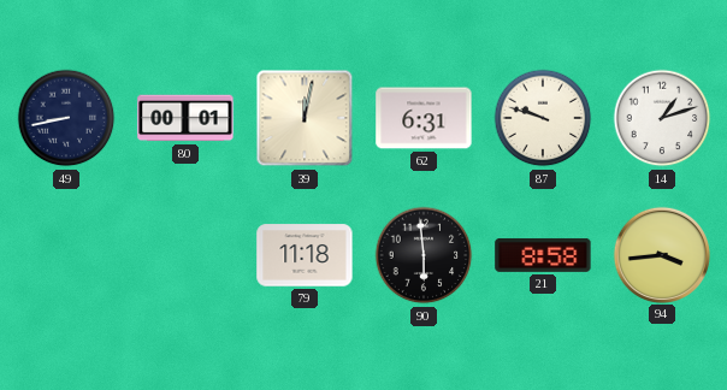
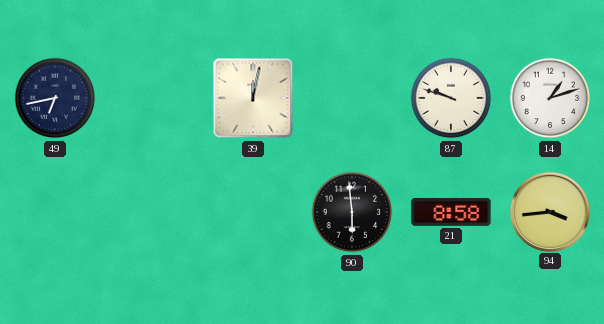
49: 8:43 -> 6:43 (55, 98)
80: 00:01 -> none (185, 118)
62: 6:31 -> none (424, 118)
79: 11:18 -> none (305, 255)
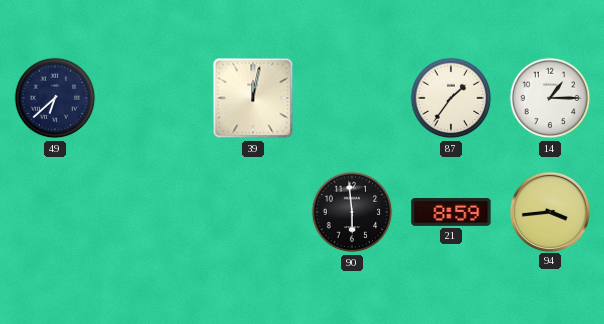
49: 6:43 -> 6:38 (55, 98)
87: 9:48 -> 1:36 (451, 98)
14: 1:12 -> 1:15 (550, 98)
21: 8:58 -> 8:59 (451, 212)
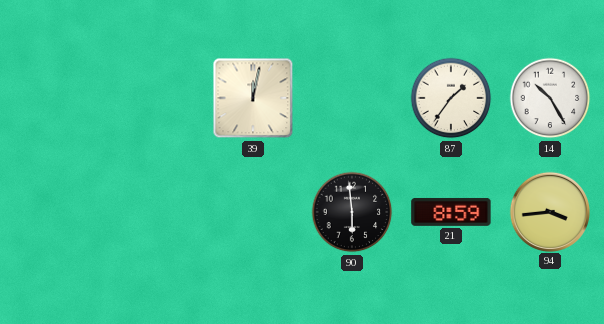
49: 6:38 -> none (55, 98)
14: 1:15 -> 10:25 (550, 98)
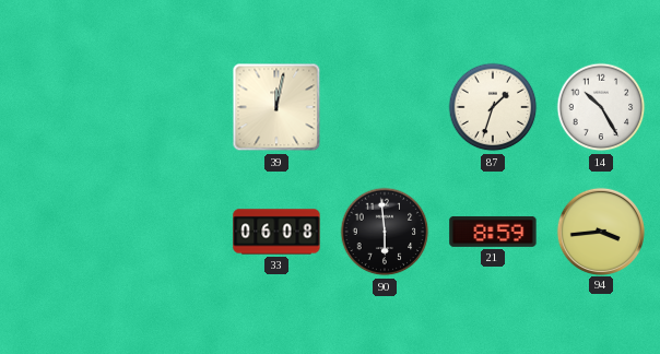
87: 1:36 -> 1:33 (493, 107)
33: none -> 06:08 (276, 232)
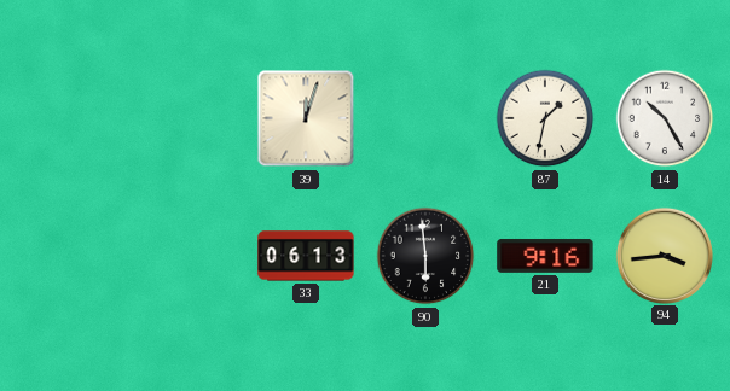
39: 12:02 -> 12:03 (306, 118)
87: 1:33 -> 1:32 (545, 118)
33: 06:08 -> 06:13 (306, 256)
21: 8:59 -> 9:16 (545, 256)
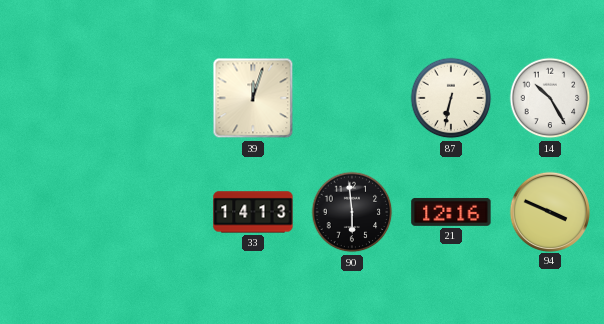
87: 1:32 -> 6:32 (451, 98)
33: 06:13 -> 14:13 (253, 212)
21: 9:16 -> 12:16 (451, 212)
94: 3:44 -> 3:49 (549, 211)
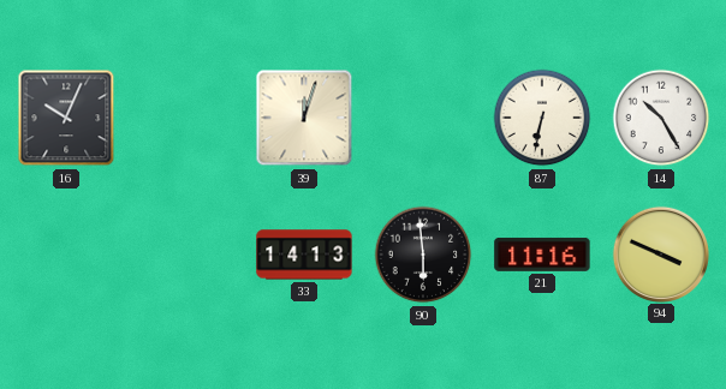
16: none -> 10:04 (66, 118)
21: 12:16 -> 11:16 (542, 255)
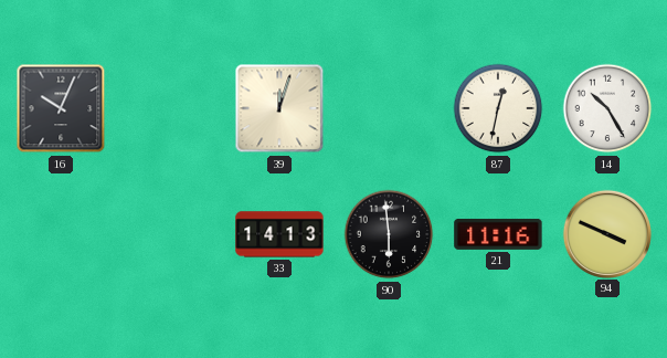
87: 6:32 -> 12:32 (498, 108)
